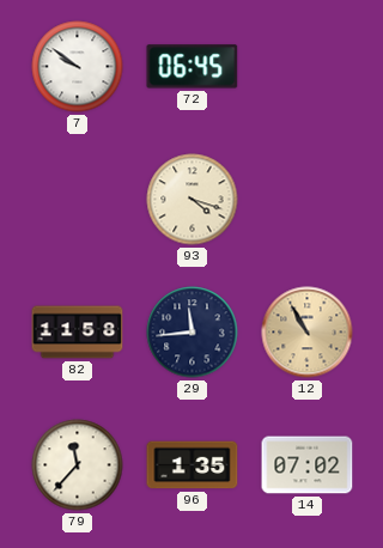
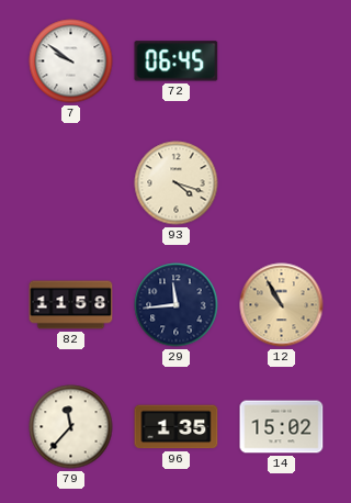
14: 07:02 -> 15:02 (282, 427)
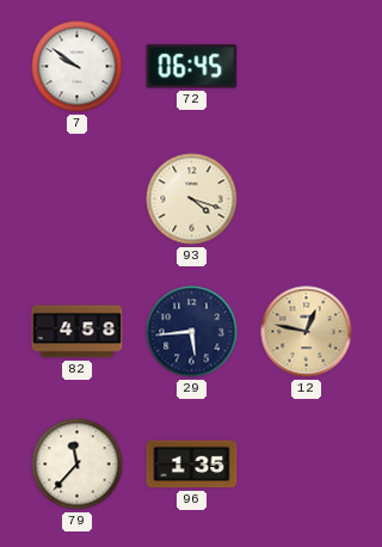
82: 11:58 -> 4:58 (78, 332)
29: 11:44 -> 5:44 (192, 332)
12: 10:55 -> 12:47 (307, 332)
14: 15:02 -> none (282, 427)
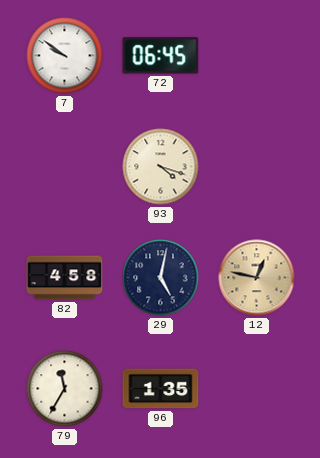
29: 5:44 -> 5:02 (161, 278)
79: 11:37 -> 11:35 (65, 389)
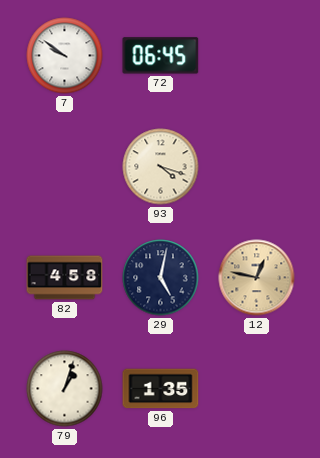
79: 11:35 -> 1:03 (65, 389)
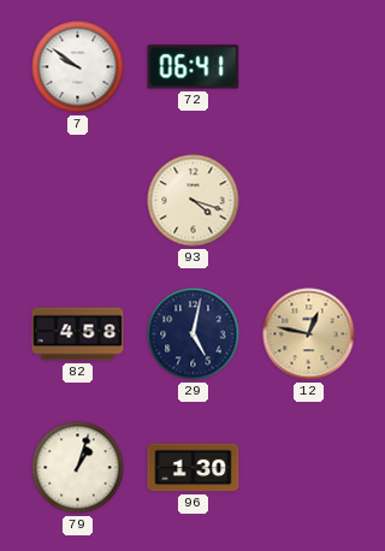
72: 06:45 -> 06:41 (194, 67)
96: 1:35 -> 1:30 (194, 468)
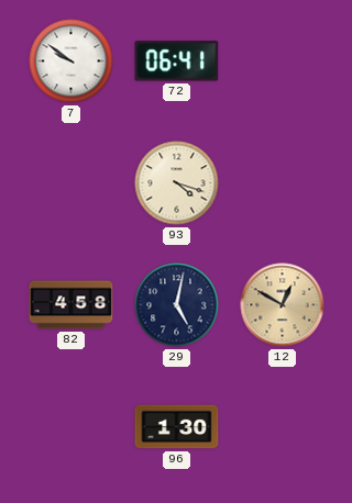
12: 12:47 -> 12:50 (283, 305)
79: 1:03 -> none (78, 468)
